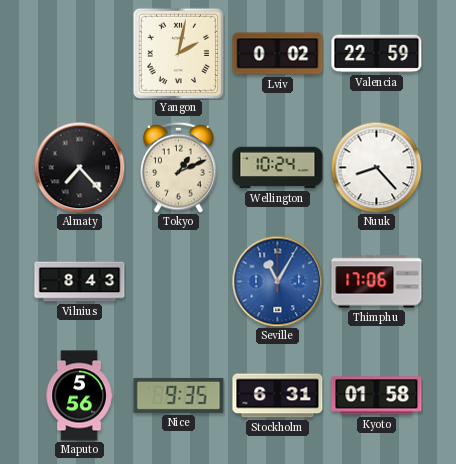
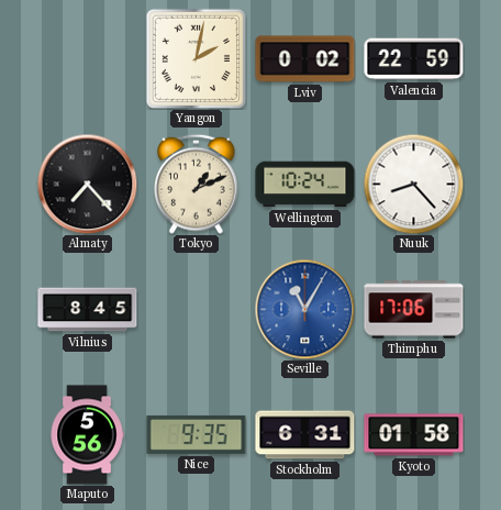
Vilnius: 8:43 -> 8:45 (88, 310)
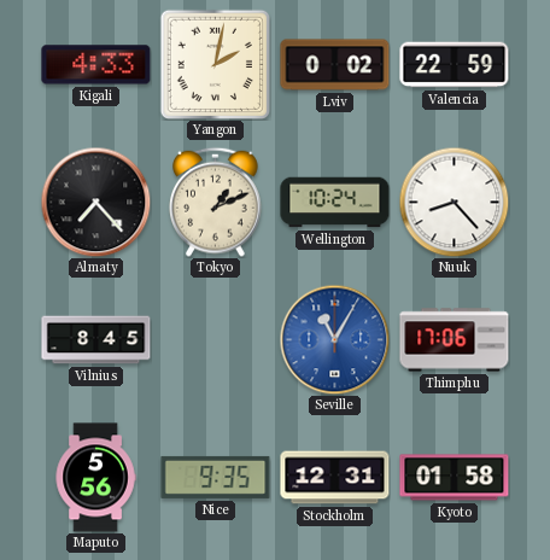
Kigali: none -> 4:33 (96, 65)
Stockholm: 6:31 -> 12:31 (335, 478)
